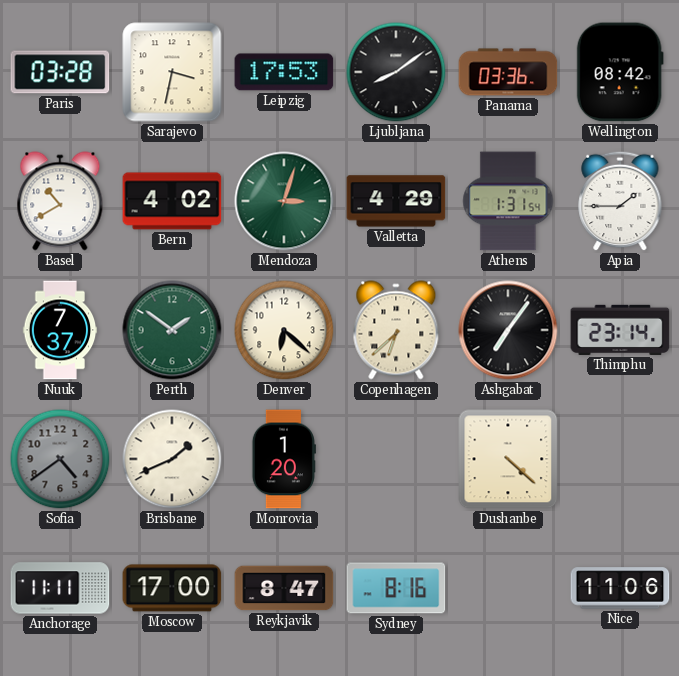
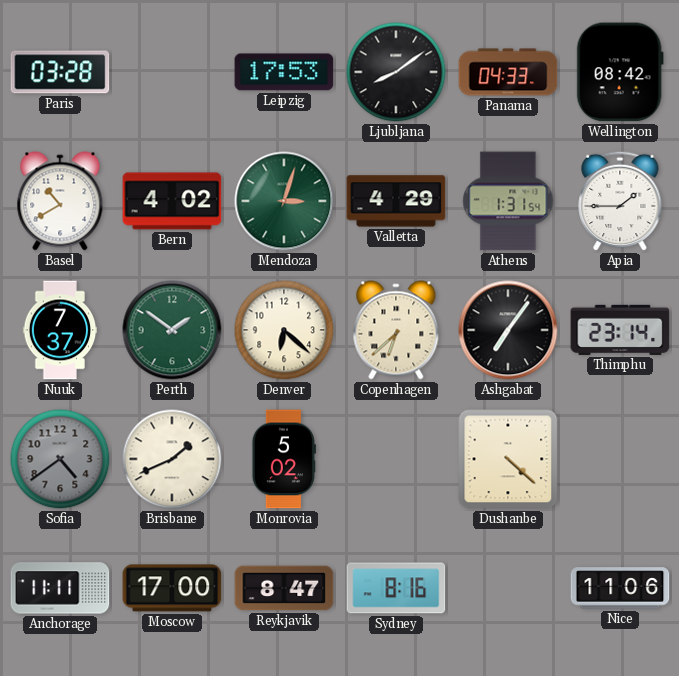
Sarajevo: 3:32 -> none (172, 72)
Panama: 03:36 -> 04:33 (508, 72)
Monrovia: 1:20 -> 5:02 (284, 459)
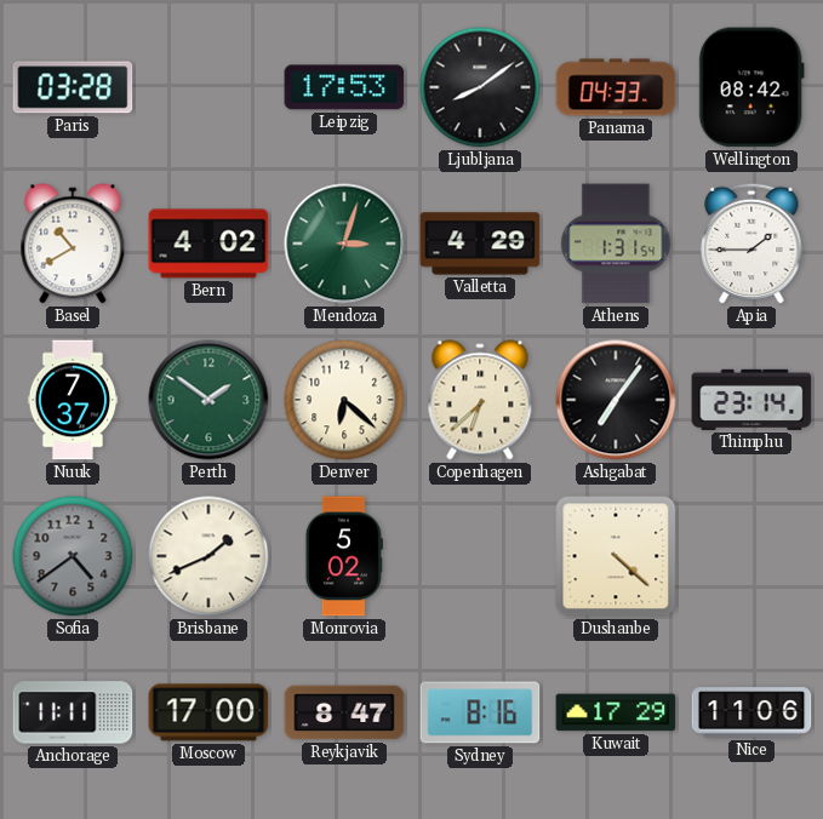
Kuwait: none -> 17:29 (616, 712)
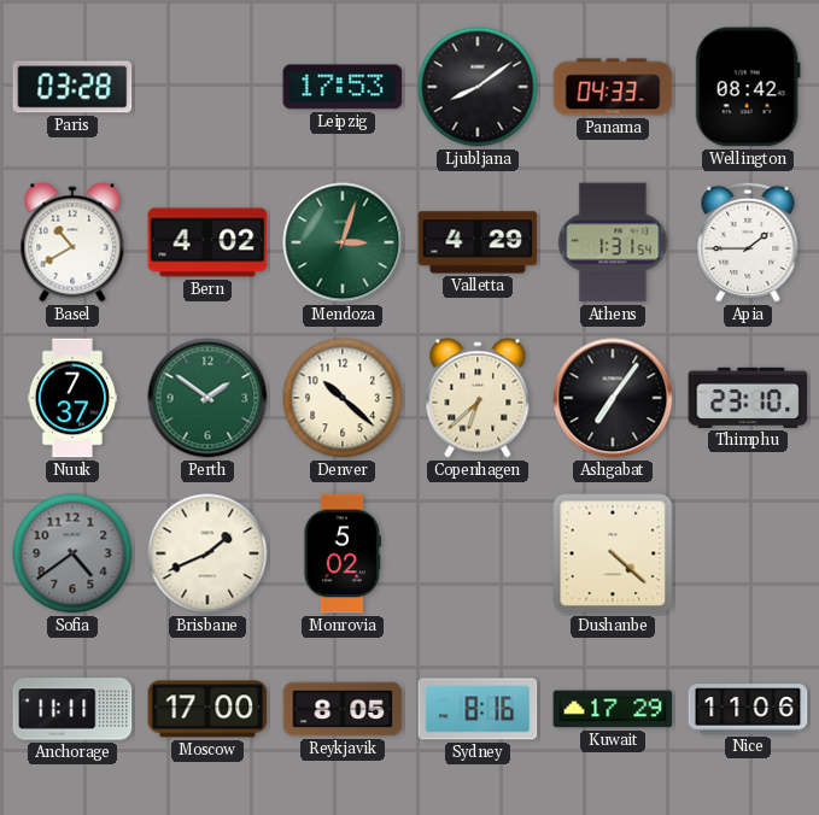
Denver: 6:22 -> 10:22 (343, 398)
Thimphu: 23:14 -> 23:10 (748, 398)
Reykjavik: 8:47 -> 8:05 (343, 709)
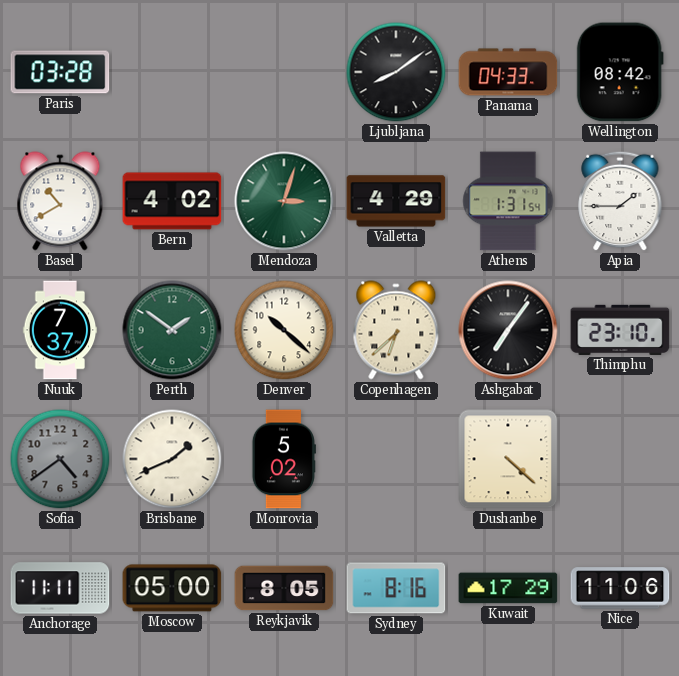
Leipzig: 17:53 -> none (343, 87)
Moscow: 17:00 -> 05:00 (172, 588)
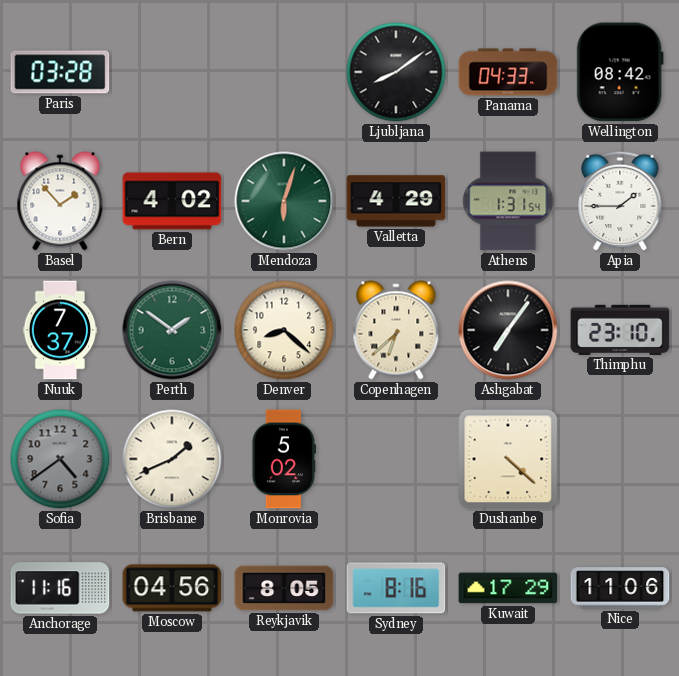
Basel: 10:40 -> 1:53 (60, 201)
Mendoza: 3:03 -> 6:03 (284, 201)
Denver: 10:22 -> 8:22 (284, 330)
Anchorage: 11:11 -> 11:16 (60, 588)
Moscow: 05:00 -> 04:56 (172, 588)
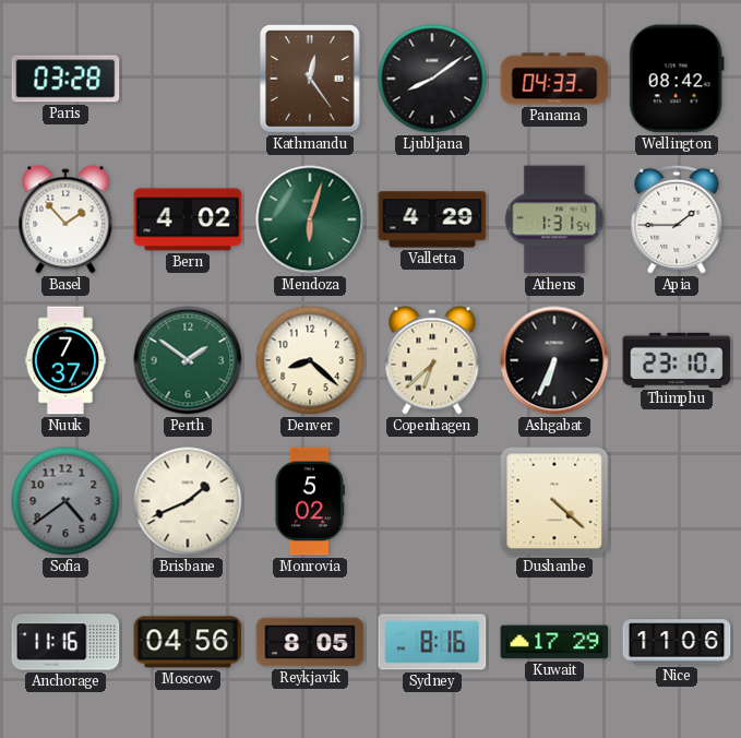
Kathmandu: none -> 12:24 (311, 79)
Ashgabat: 7:06 -> 6:34 (554, 360)
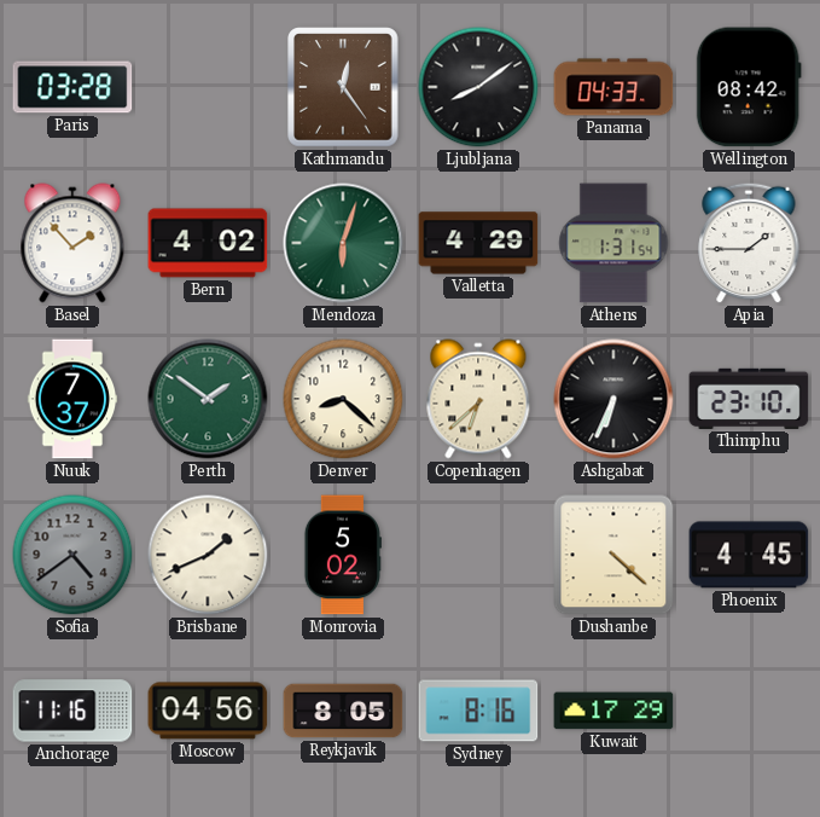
Phoenix: none -> 4:45 (749, 555)
Nice: 11:06 -> none (677, 642)
